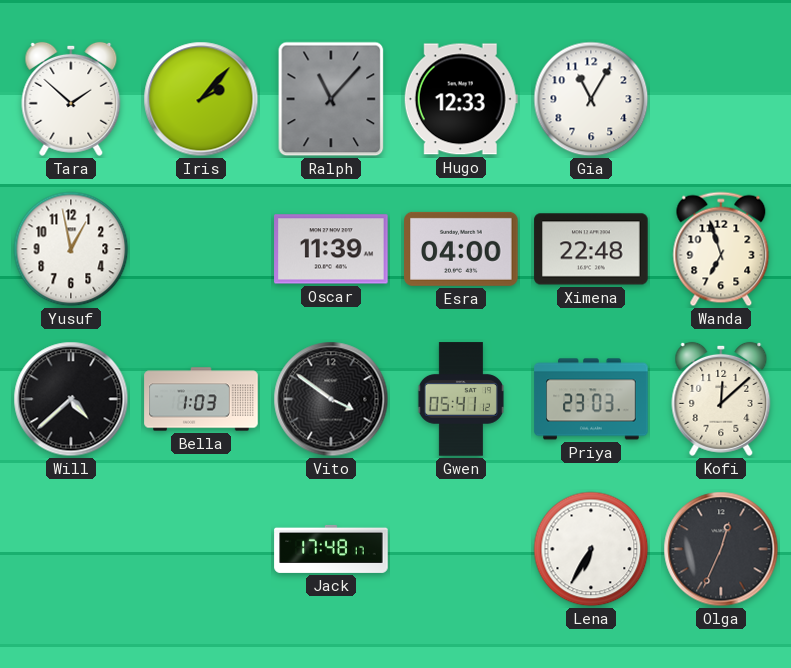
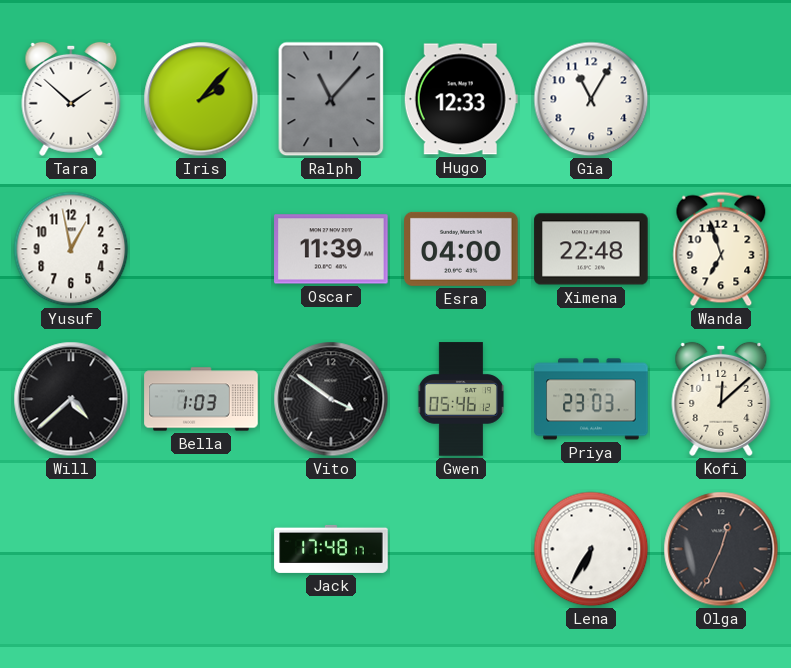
Gwen: 05:41 -> 05:46 (461, 399)
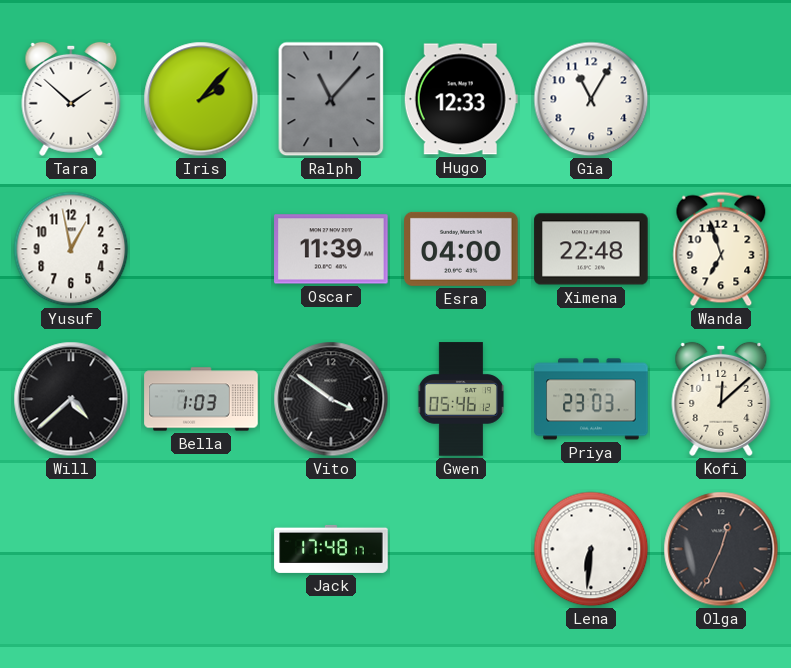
Lena: 6:35 -> 6:31 (591, 549)
